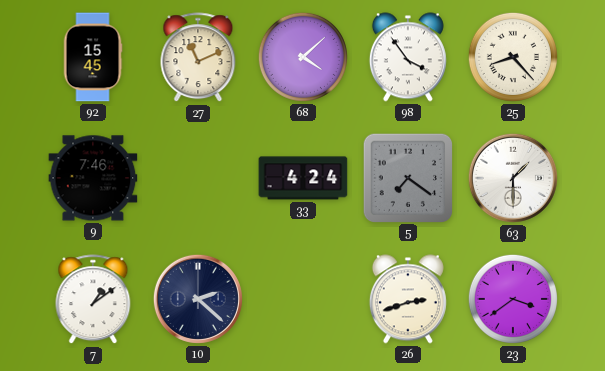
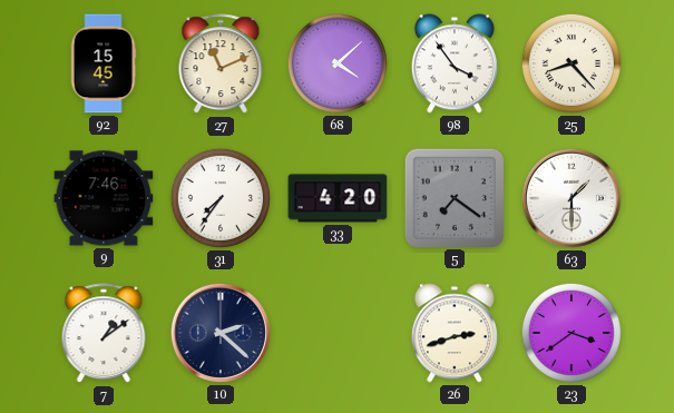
31: none -> 7:36 (221, 198)
33: 4:24 -> 4:20 (338, 198)
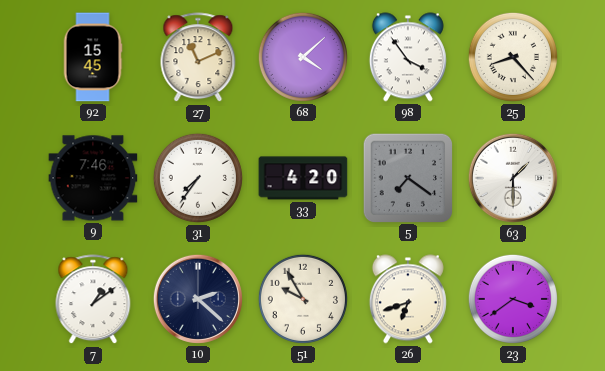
51: none -> 9:55 (303, 299)
26: 2:42 -> 6:42 (408, 299)
